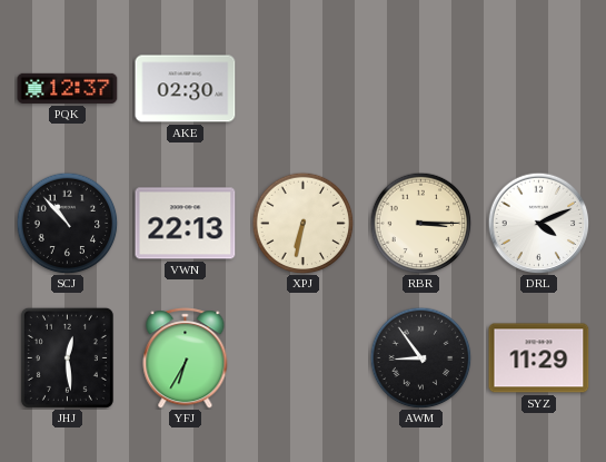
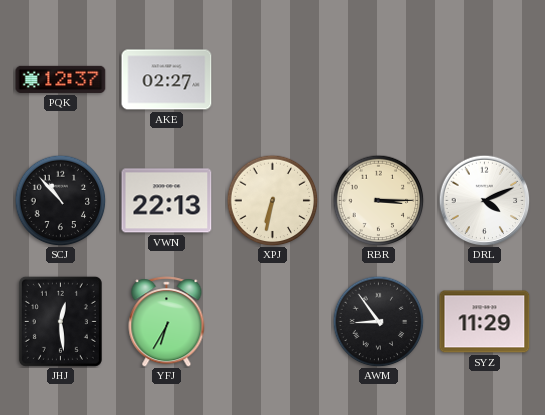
AKE: 02:30 -> 02:27 (167, 80)
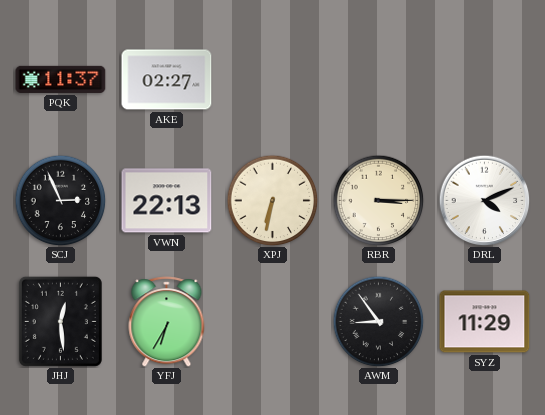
PQK: 12:37 -> 11:37 (61, 79)
SCJ: 10:53 -> 2:56 (60, 200)
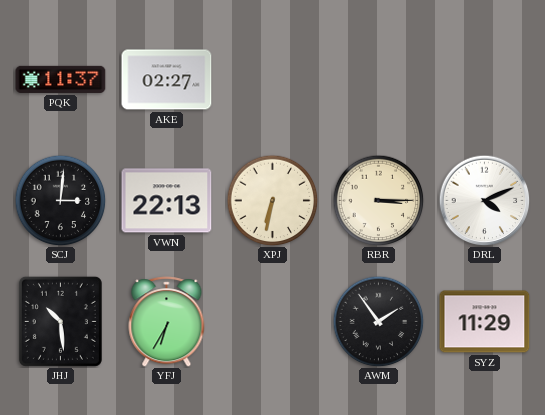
SCJ: 2:56 -> 3:01 (60, 200)
JHJ: 12:29 -> 10:29 (60, 321)
AWM: 8:54 -> 1:54 (378, 321)
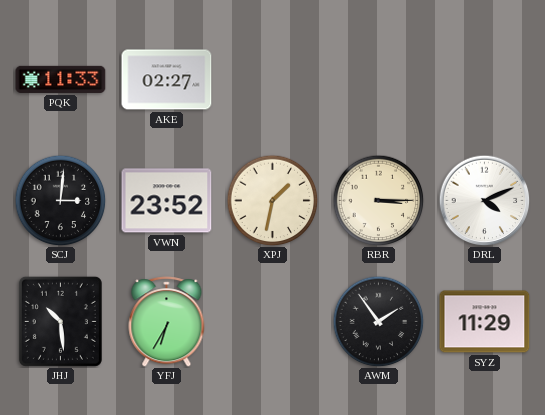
PQK: 11:37 -> 11:33 (61, 79)
VWN: 22:13 -> 23:52 (167, 201)
XPJ: 6:32 -> 1:32 (272, 200)
